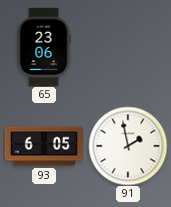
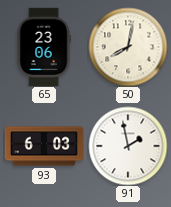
50: none -> 8:02 (128, 47)
93: 6:05 -> 6:03 (44, 146)
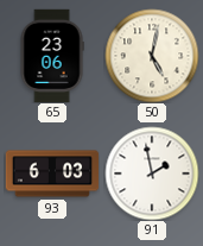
50: 8:02 -> 5:02 (152, 56)
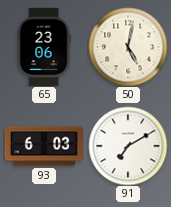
91: 1:58 -> 7:10 (128, 146)
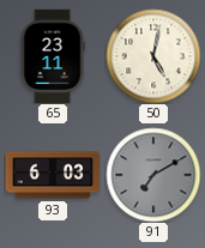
65: 23:06 -> 23:11 (53, 56)
91 dial: white -> grey (153, 175)
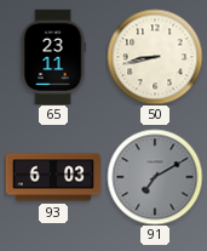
50: 5:02 -> 8:43 (155, 57)
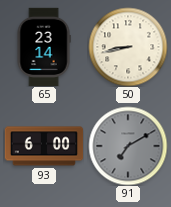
65: 23:11 -> 23:14 (44, 47)
93: 6:03 -> 6:00 (44, 146)
